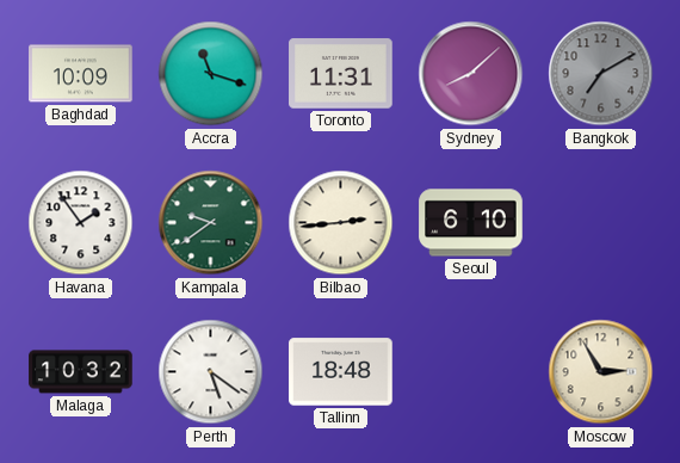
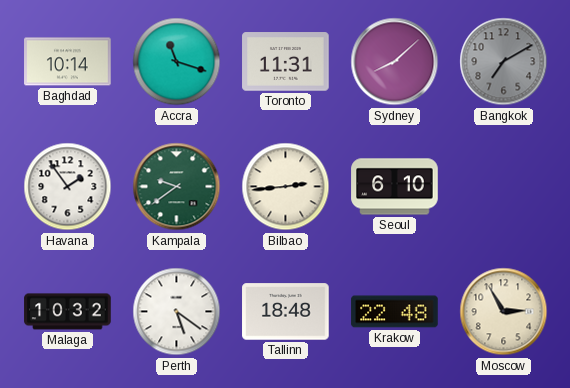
Baghdad: 10:09 -> 10:14 (68, 62)
Krakow: none -> 22:48 (395, 312)
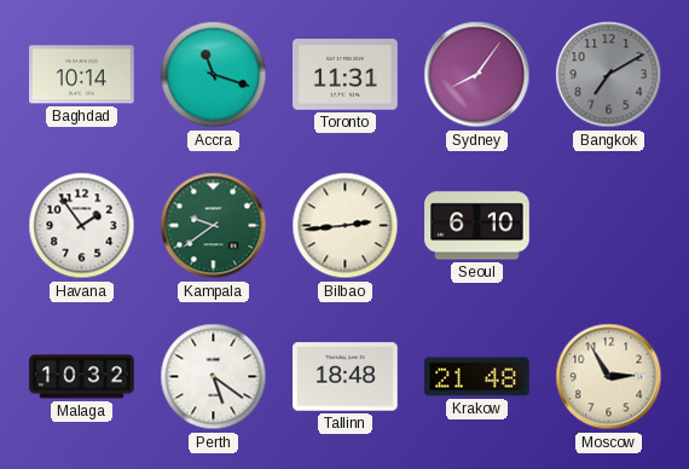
Sydney: 8:08 -> 8:06 (477, 75)
Krakow: 22:48 -> 21:48 (477, 377)
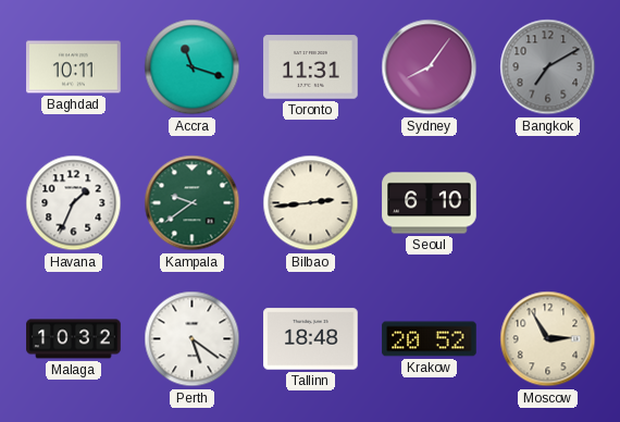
Baghdad: 10:14 -> 10:11 (74, 67)
Havana: 1:54 -> 1:34 (74, 203)
Krakow: 21:48 -> 20:52 (430, 339)
